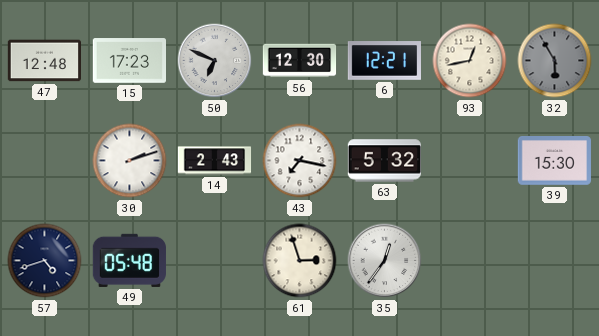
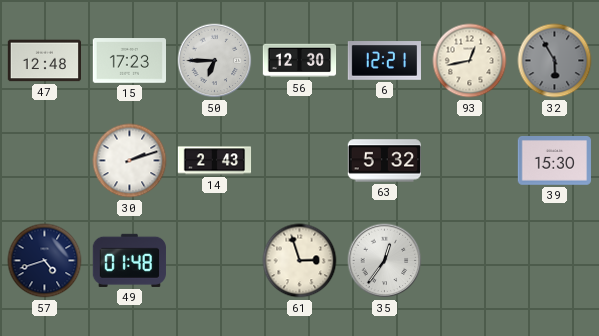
50: 6:49 -> 6:45 (215, 61)
43: 7:17 -> none (300, 161)
49: 05:48 -> 01:48 (129, 260)
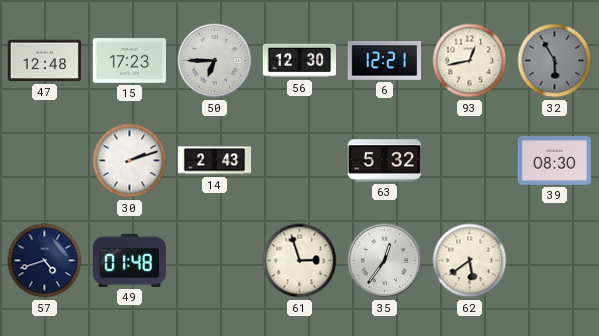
39: 15:30 -> 08:30 (554, 161)
62: none -> 5:39 (470, 261)
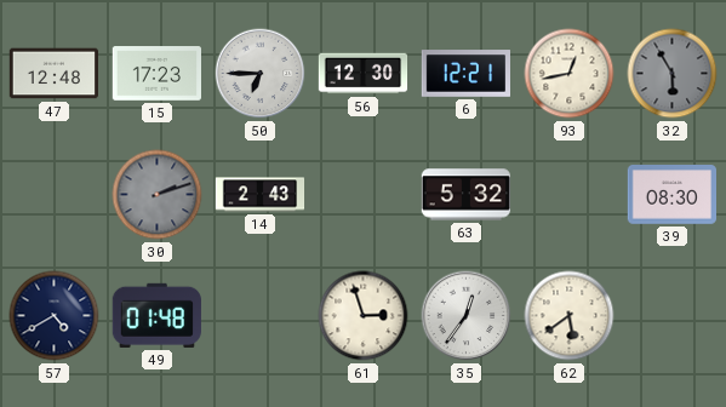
30 dial: white -> grey (158, 195)
57: 4:42 -> 4:40 (55, 316)
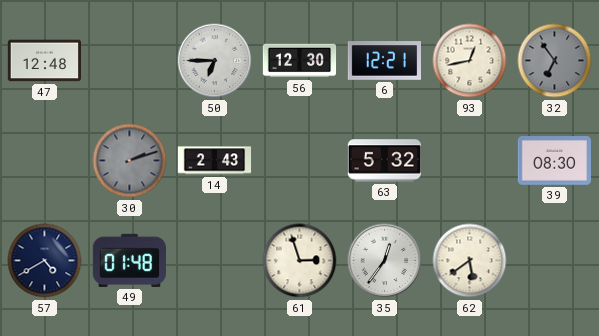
15: 17:23 -> none (156, 74)
32: 5:55 -> 6:54 (555, 61)
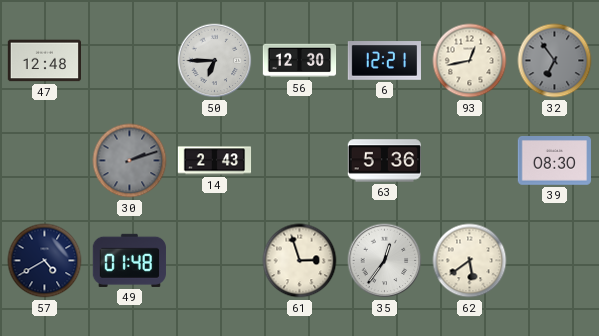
63: 5:32 -> 5:36 (385, 161)
